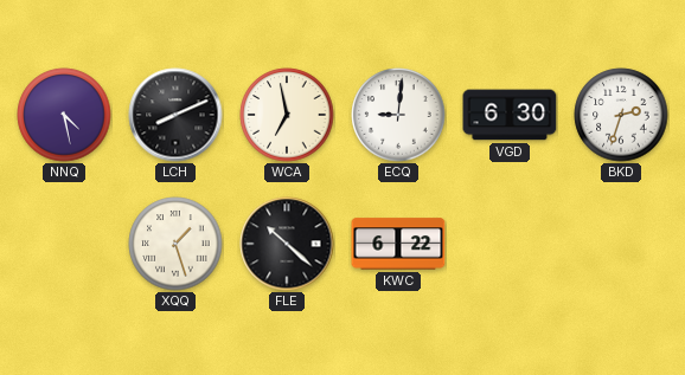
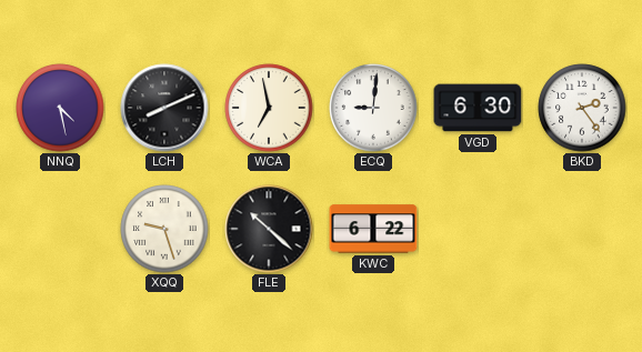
BKD: 2:33 -> 2:24 (582, 108)
XQQ: 1:27 -> 9:27 (164, 229)
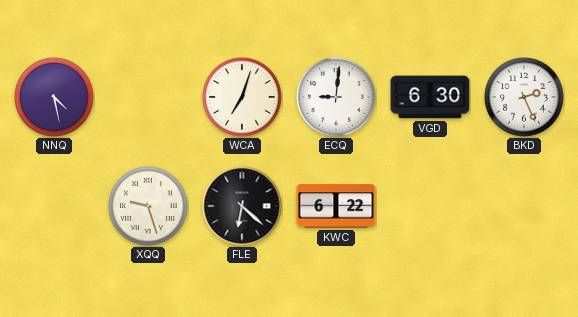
LCH: 8:11 -> none (164, 108)
WCA: 6:58 -> 7:03 (242, 97)
BKD: 2:24 -> 2:26 (524, 97)
FLE: 10:22 -> 6:22 (242, 206)
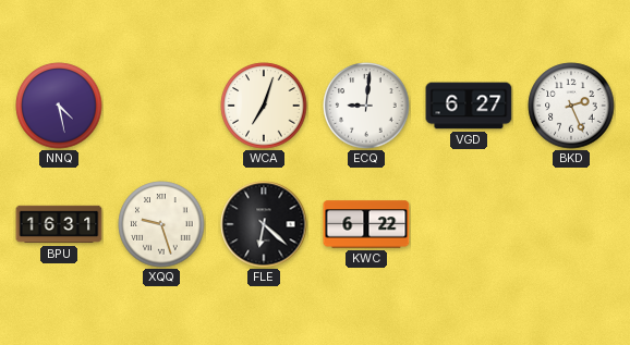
VGD: 6:30 -> 6:27 (469, 106)
BPU: none -> 16:31 (59, 224)
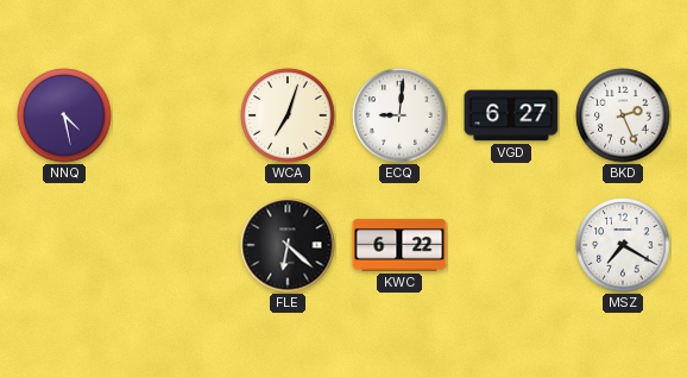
BPU: 16:31 -> none (59, 224)
XQQ: 9:27 -> none (161, 224)
MSZ: none -> 7:20 (623, 245)
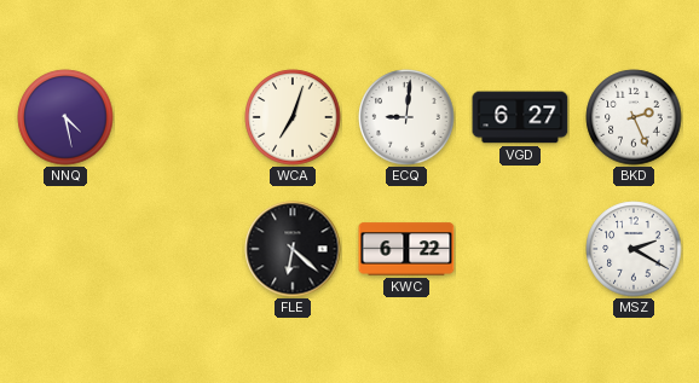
MSZ: 7:20 -> 2:20 (634, 249)
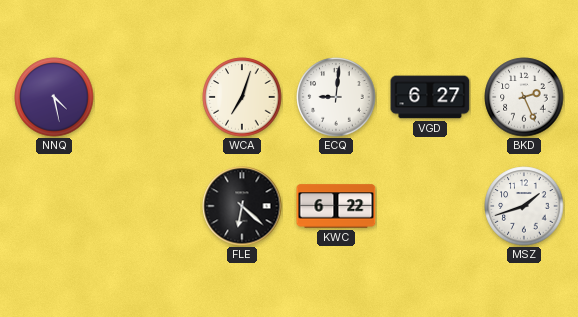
MSZ: 2:20 -> 1:42 (524, 206)
